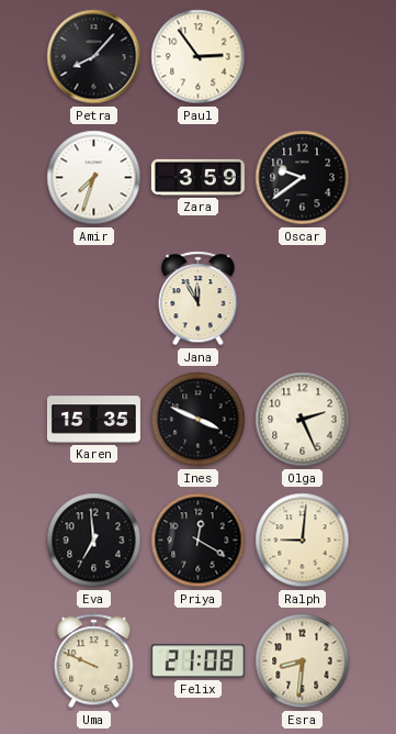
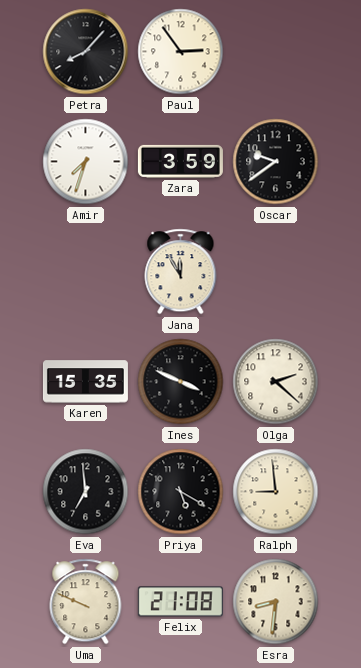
Olga: 2:26 -> 2:22 (276, 382)
Priya: 12:20 -> 5:20 (181, 492)
Ralph: 9:01 -> 8:59 (276, 492)
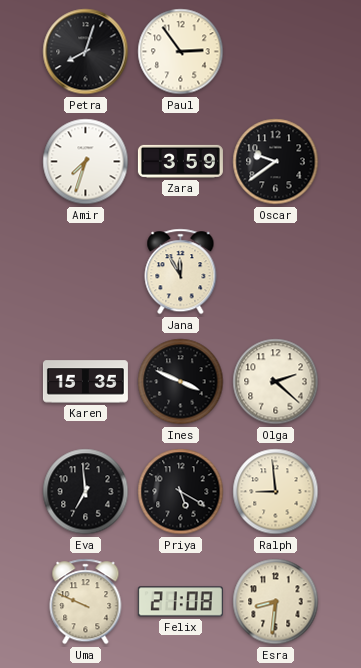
Petra: 8:07 -> 8:03 (86, 52)
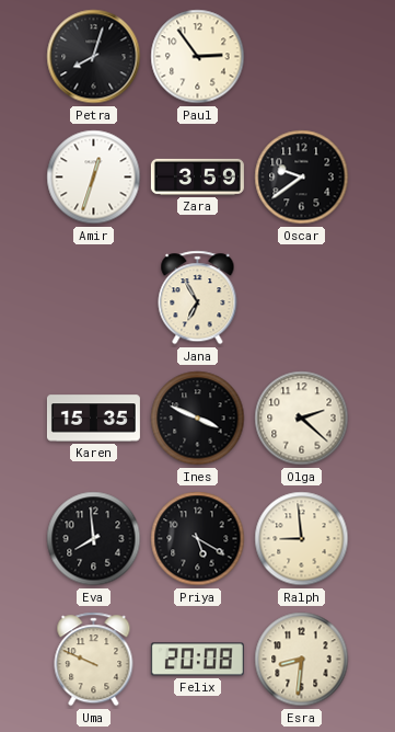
Amir: 7:33 -> 12:33 (94, 178)
Jana: 11:55 -> 6:55 (198, 298)
Eva: 6:59 -> 7:59 (94, 539)
Felix: 21:08 -> 20:08 (197, 660)
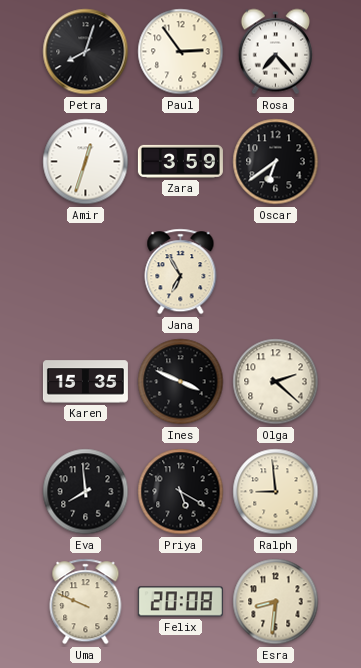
Rosa: none -> 7:23 (275, 52)
Oscar: 9:39 -> 6:39 (276, 162)
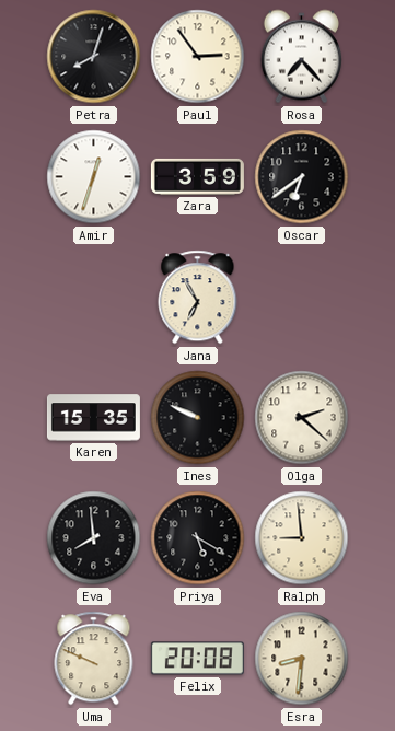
Ines: 3:49 -> 9:49 (198, 418)
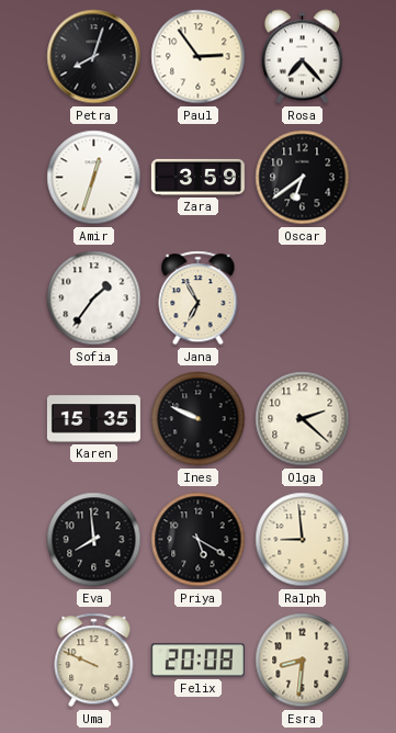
Sofia: none -> 1:36 (94, 298)
